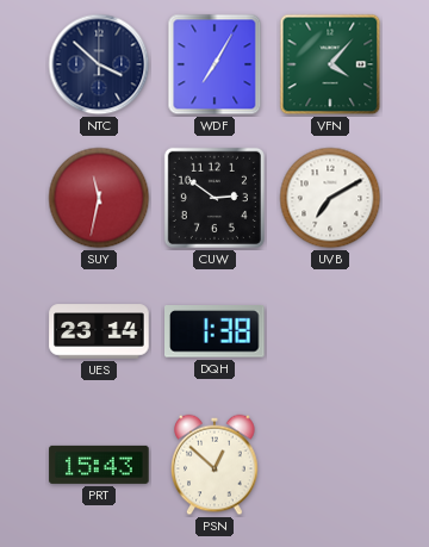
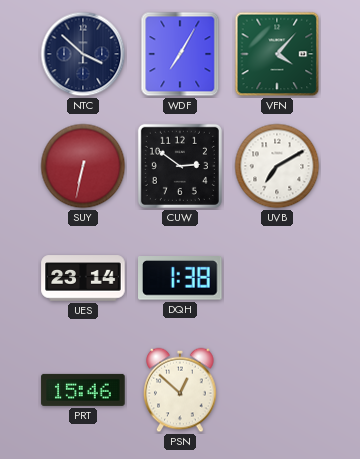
SUY: 11:32 -> 6:32 (83, 166)
PRT: 15:43 -> 15:46 (83, 390)
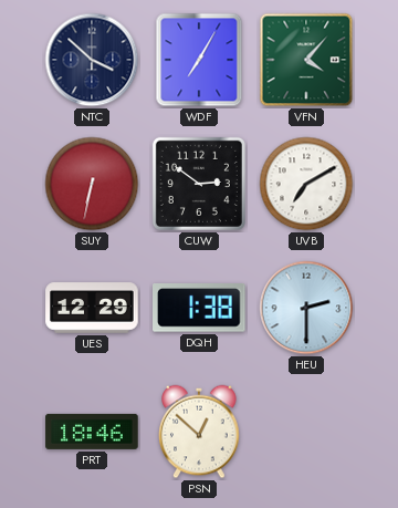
UES: 23:14 -> 12:29 (92, 308)
HEU: none -> 2:30 (306, 308)
PRT: 15:46 -> 18:46 (92, 432)
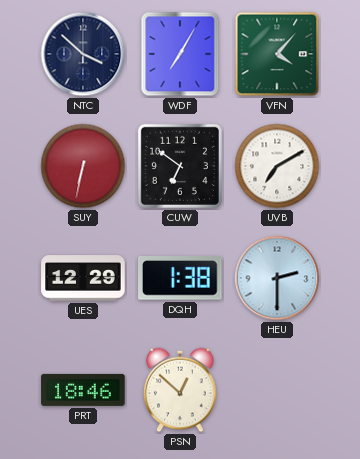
CUW: 2:51 -> 6:51 (180, 166)
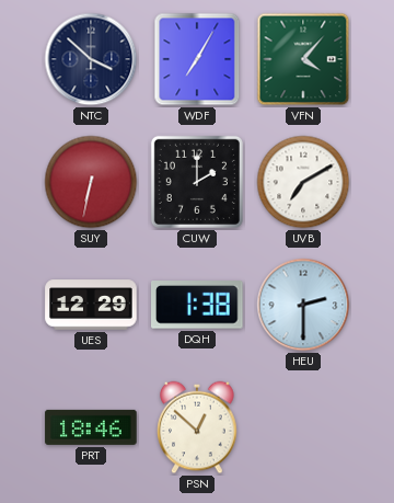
CUW: 6:51 -> 2:00 (197, 182)
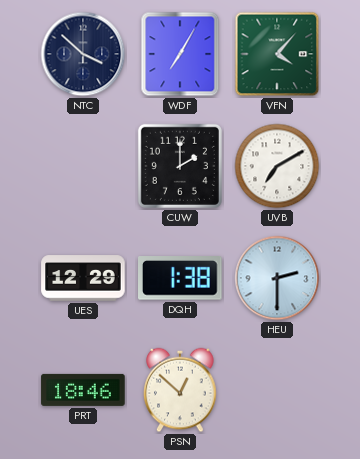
SUY: 6:32 -> none (91, 182)
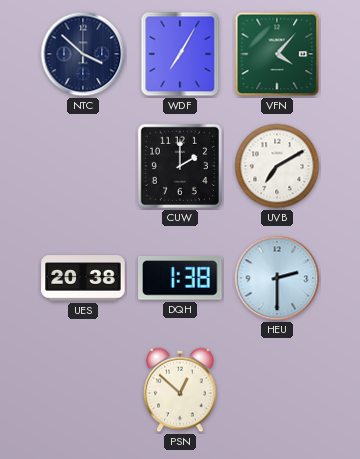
UES: 12:29 -> 20:38 (83, 278)
PRT: 18:46 -> none (83, 390)
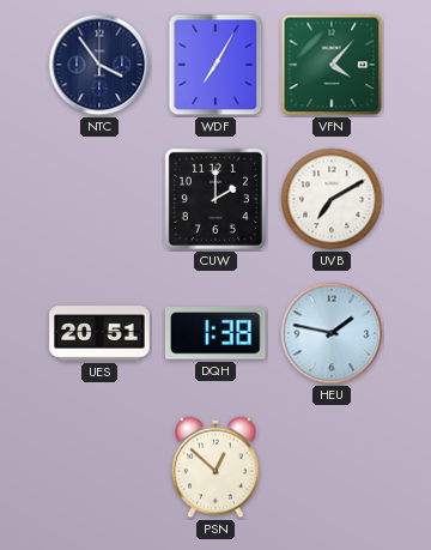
NTC: 3:52 -> 3:54 (99, 65)
UES: 20:38 -> 20:51 (99, 333)
HEU: 2:30 -> 1:47 (332, 333)
